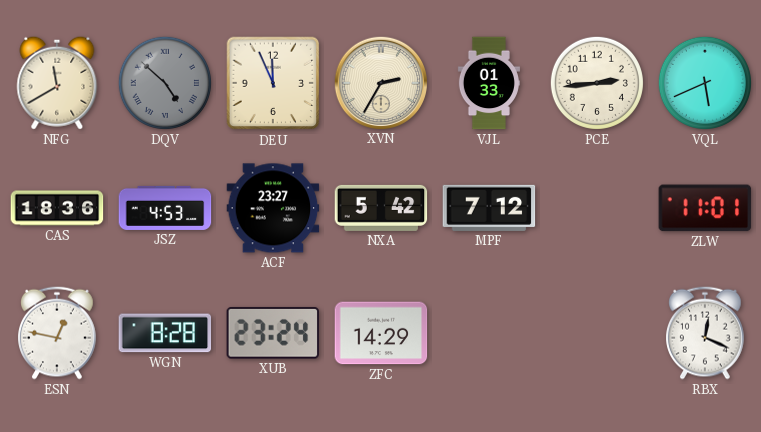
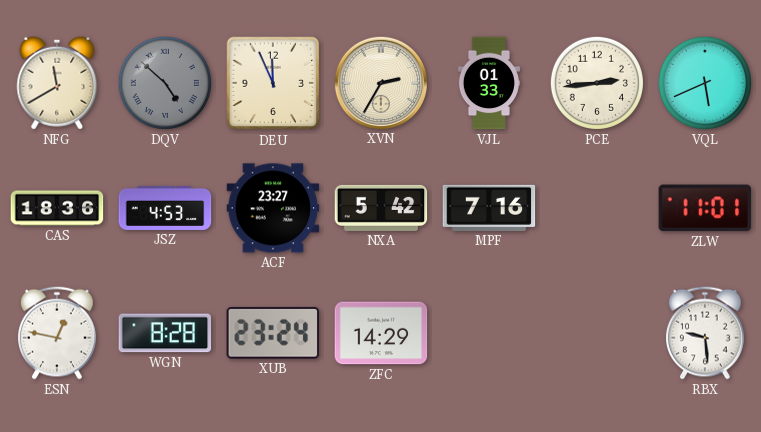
MPF: 7:12 -> 7:16 (489, 208)
RBX: 12:19 -> 9:29 (706, 333)
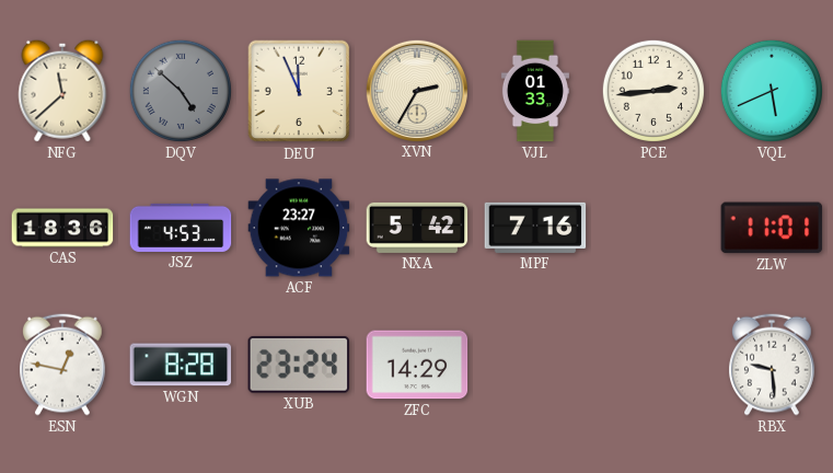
NFG: 11:40 -> 11:38 (62, 91)
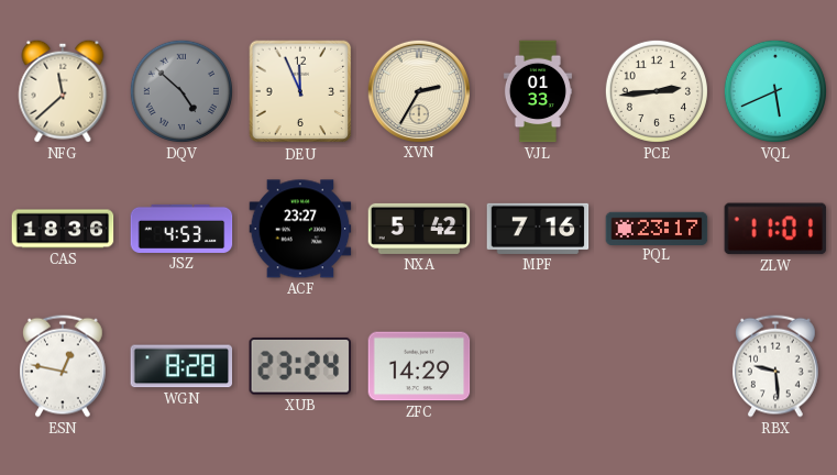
PQL: none -> 23:17 (657, 228)
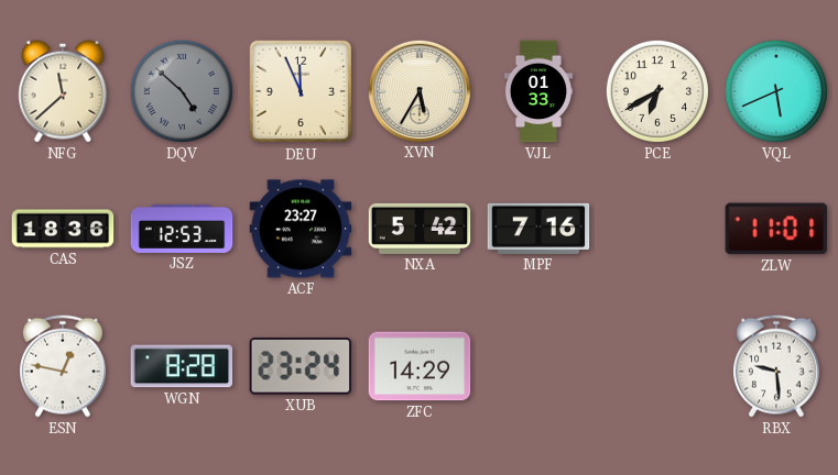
XVN: 2:35 -> 5:35 (418, 90)
PCE: 2:44 -> 6:40 (657, 91)
JSZ: 4:53 -> 12:53 (182, 229)
PQL: 23:17 -> none (657, 228)
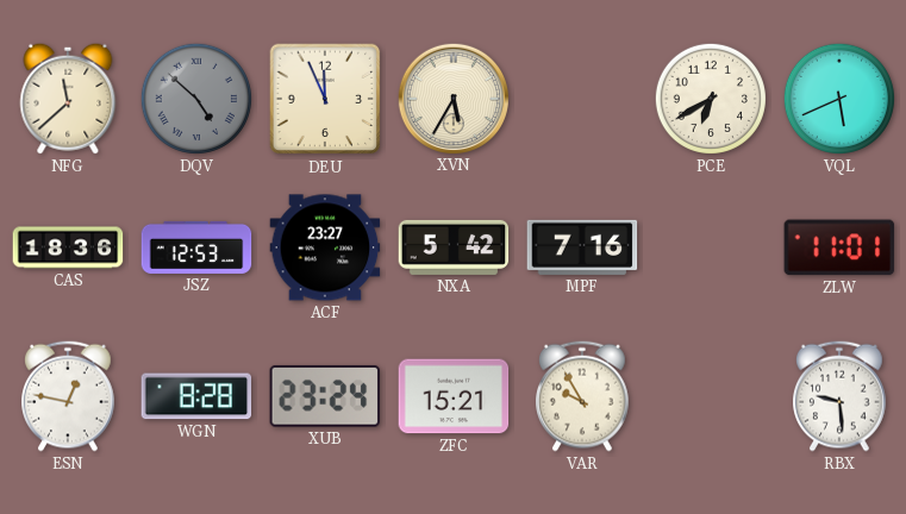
VJL: 01:33 -> none (538, 91)
ZFC: 14:29 -> 15:21 (454, 396)
VAR: none -> 9:55 (583, 396)
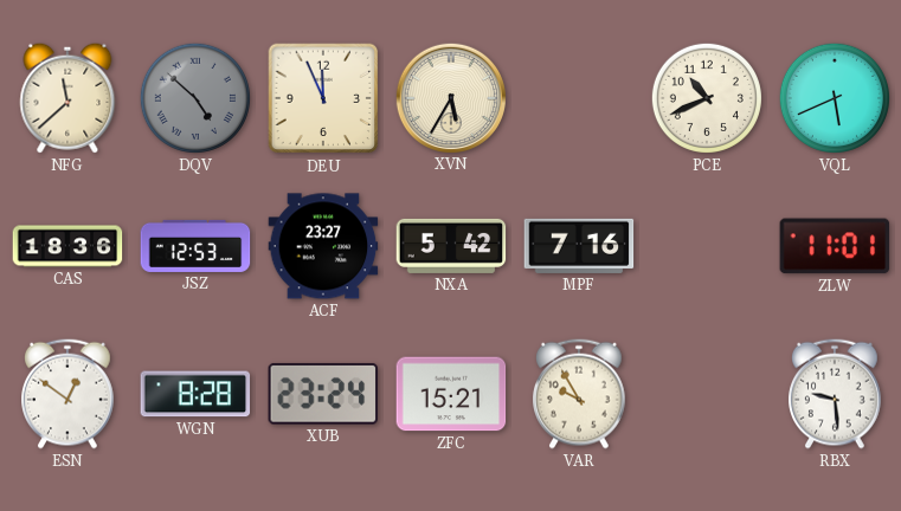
PCE: 6:40 -> 10:41 (707, 98)
ESN: 12:47 -> 12:51 (69, 394)
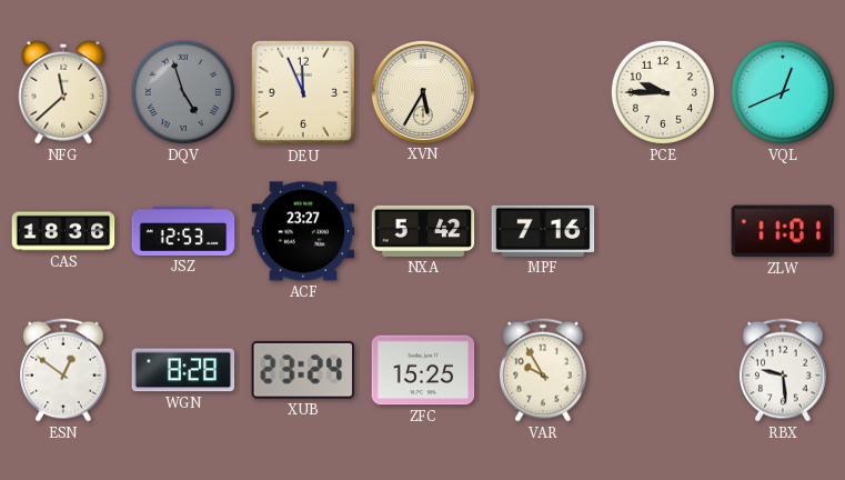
DQV: 4:52 -> 4:57 (183, 92)
PCE: 10:41 -> 9:45 (663, 92)
VQL: 5:41 -> 12:41 (783, 92)
ZFC: 15:21 -> 15:25 (423, 370)
